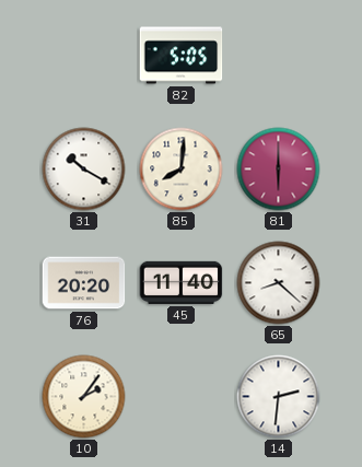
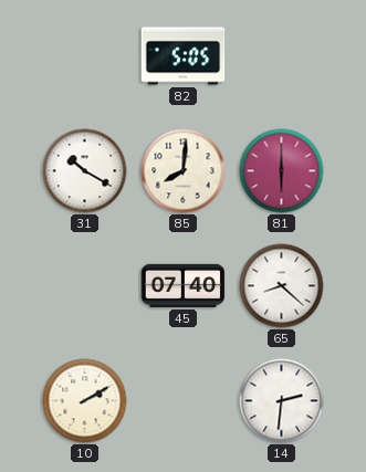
76: 20:20 -> none (84, 283)
45: 11:40 -> 07:40 (184, 285)
10: 2:06 -> 2:10 (85, 401)
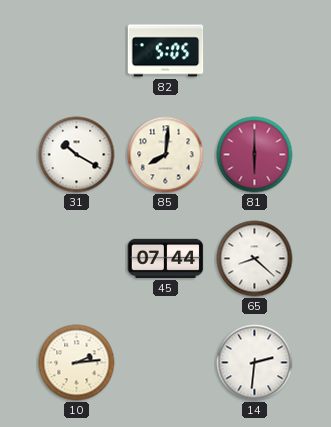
45: 07:40 -> 07:44 (166, 258)
10: 2:10 -> 2:14 (77, 363)
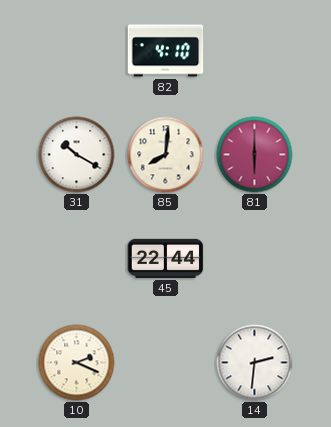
82: 5:05 -> 4:10 (166, 51)
45: 07:44 -> 22:44 (166, 258)
65: 8:22 -> none (255, 259)
10: 2:14 -> 2:19 (77, 363)
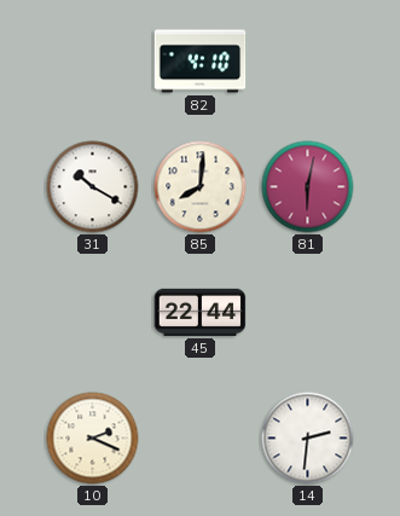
81: 6:00 -> 6:02 (308, 187)
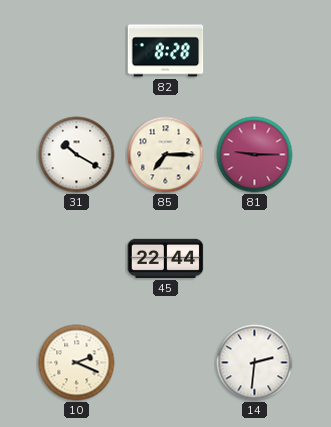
82: 4:10 -> 8:28 (166, 51)
85: 8:01 -> 7:15 (166, 155)
81: 6:02 -> 9:15 (255, 155)
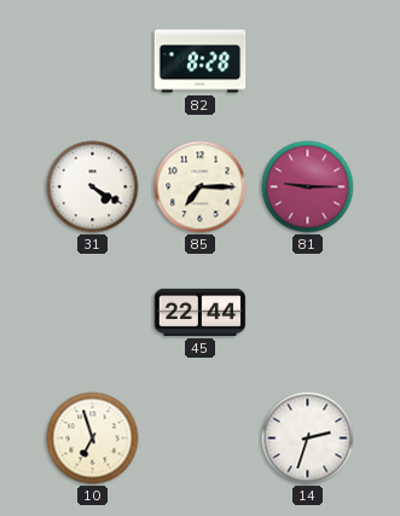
31: 10:20 -> 4:20 (93, 187)
10: 2:19 -> 6:57 (93, 439)
14: 2:31 -> 2:33 (308, 439)
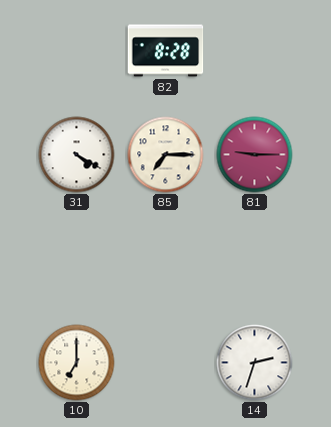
45: 22:44 -> none (201, 312)
10: 6:57 -> 7:00 (77, 363)
